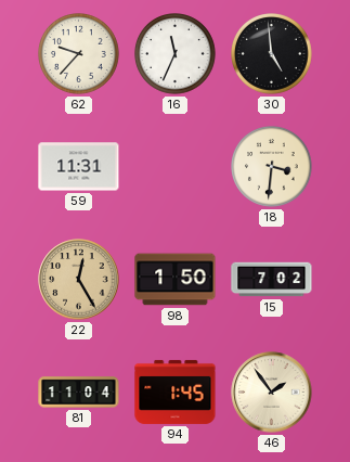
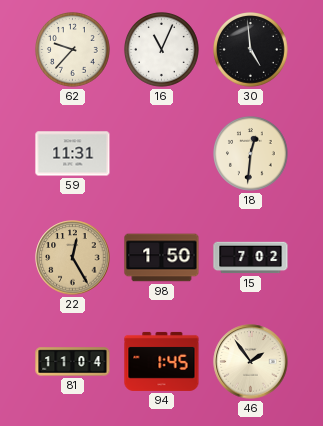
16: 11:34 -> 11:04 (162, 50)
18: 3:31 -> 12:31 (251, 154)
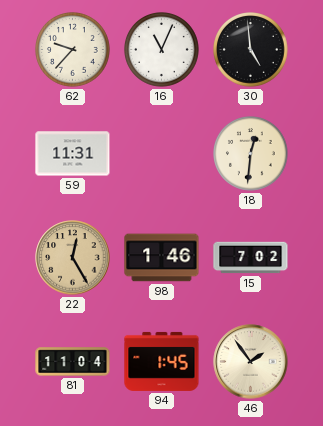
98: 1:50 -> 1:46 (162, 258)
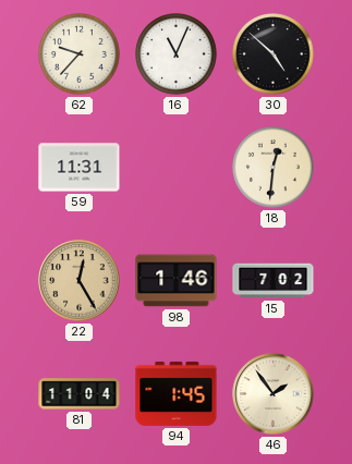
30: 4:59 -> 4:52 (274, 54)
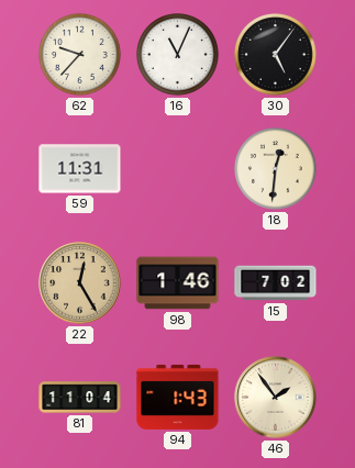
30: 4:52 -> 5:06 (276, 55)
94: 1:45 -> 1:43 (178, 397)
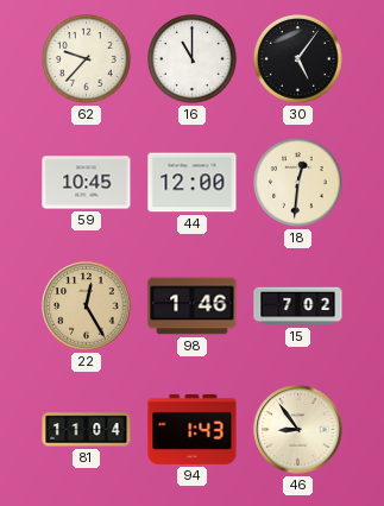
16: 11:04 -> 11:00 (193, 59)
59: 11:31 -> 10:45 (87, 183)
44: none -> 12:00 (193, 183)
46: 1:54 -> 8:54 (298, 430)
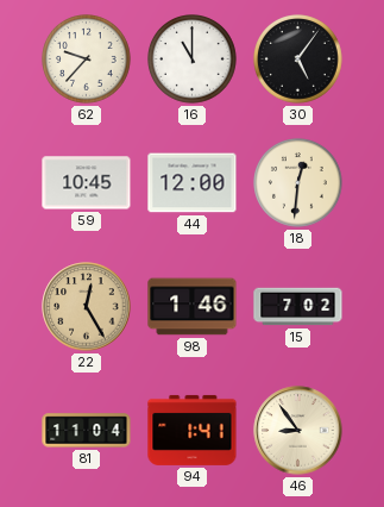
94: 1:43 -> 1:41 (193, 430)
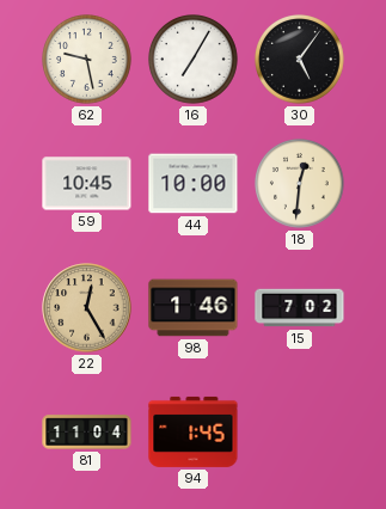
62: 9:37 -> 9:28 (87, 60)
16: 11:00 -> 7:05 (194, 60)
44: 12:00 -> 10:00 (194, 184)
94: 1:41 -> 1:45 (194, 431)
46: 8:54 -> none (298, 431)
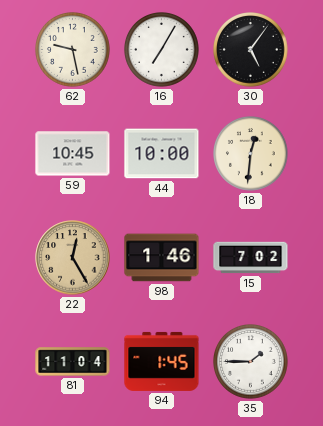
35: none -> 1:45 (251, 362)
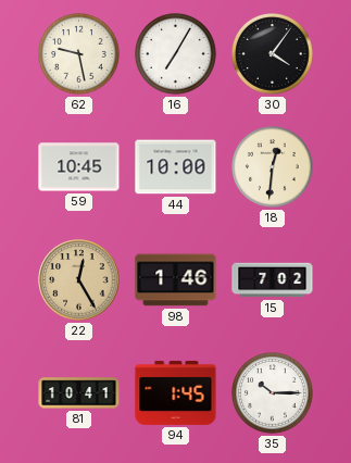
30: 5:06 -> 4:06 (273, 54)
81: 11:04 -> 10:41 (79, 393)
35: 1:45 -> 10:15 (273, 393)
